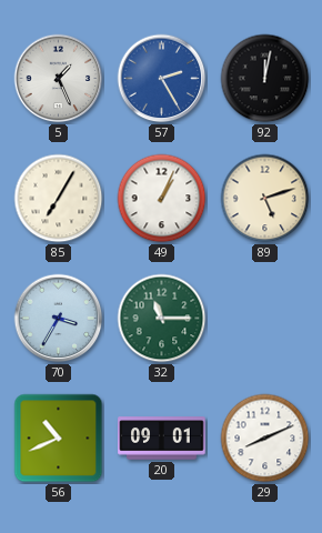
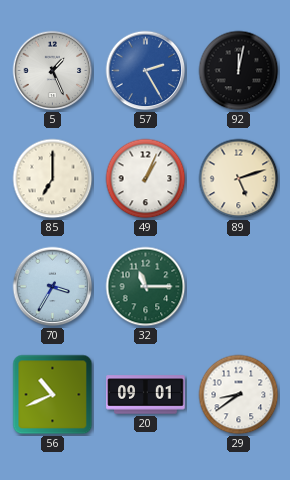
85: 7:05 -> 7:00 (53, 179)
29: 8:11 -> 8:39 (239, 395)
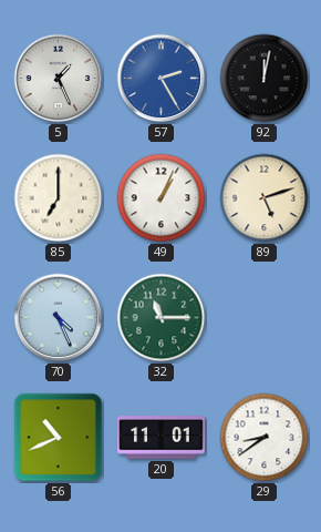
70: 3:35 -> 4:26 (59, 318)
20: 09:01 -> 11:01 (162, 438)
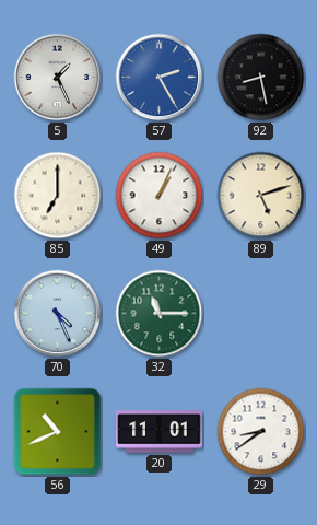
92: 12:02 -> 8:28 (261, 78)
